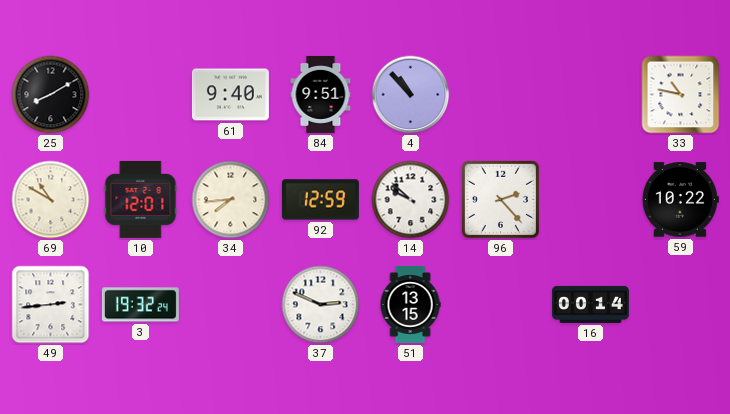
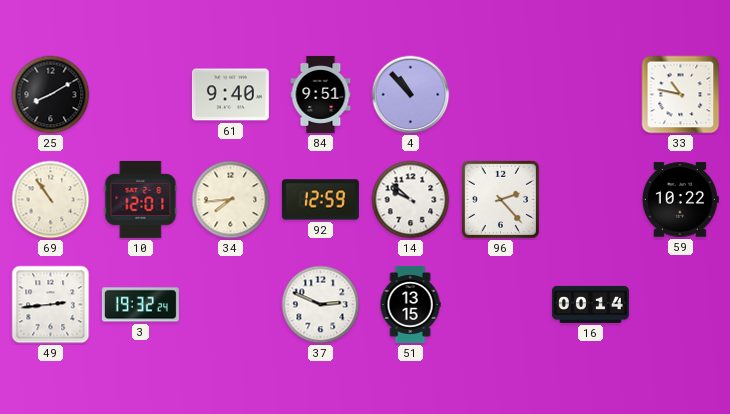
69: 10:50 -> 10:54 (51, 200)
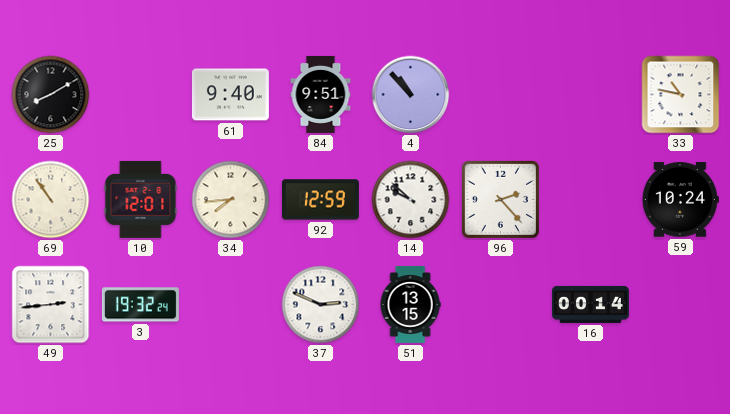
59: 10:22 -> 10:24 (680, 200)
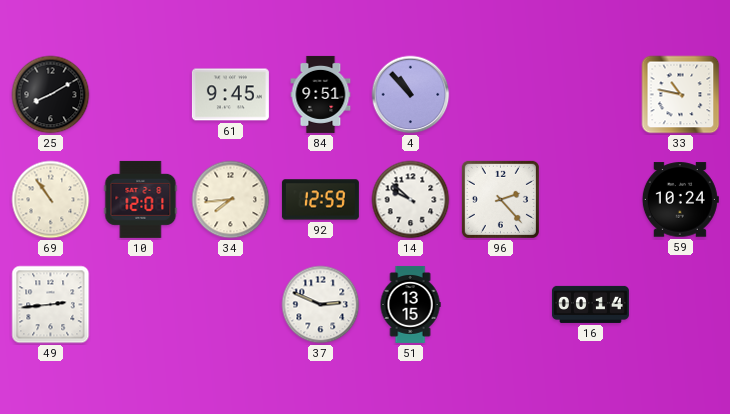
61: 9:40 -> 9:45 (230, 95)
3: 19:32 -> none (140, 305)
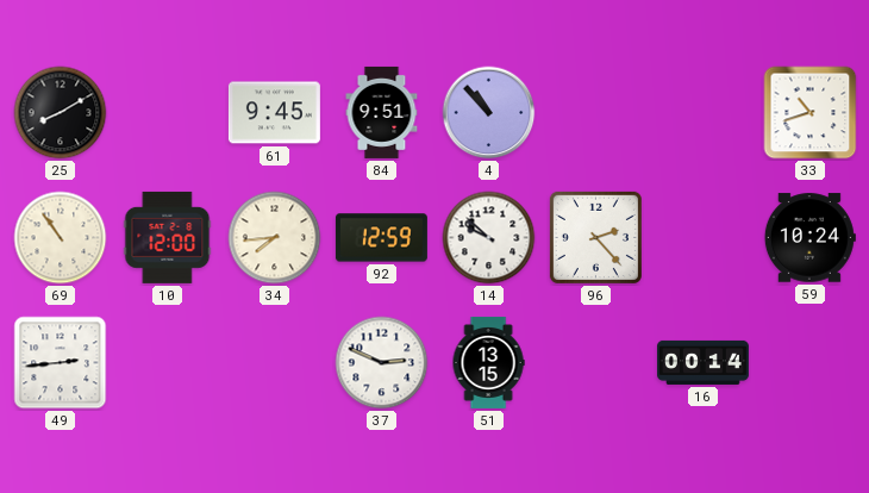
33: 10:47 -> 10:42 (811, 113)
10: 12:01 -> 12:00 (168, 237)
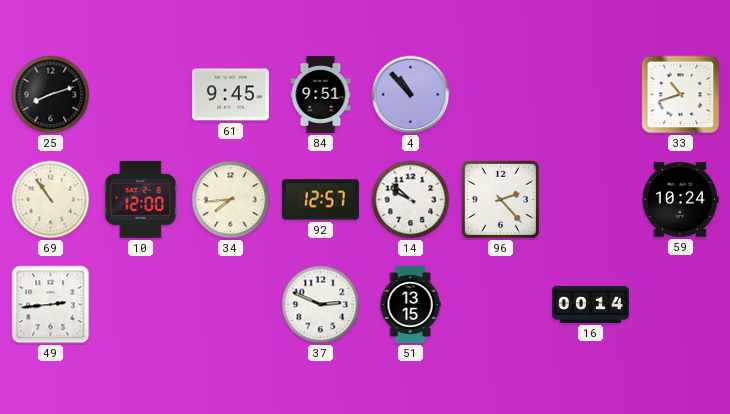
25: 8:10 -> 8:12 (51, 95)
92: 12:59 -> 12:57 (320, 200)
